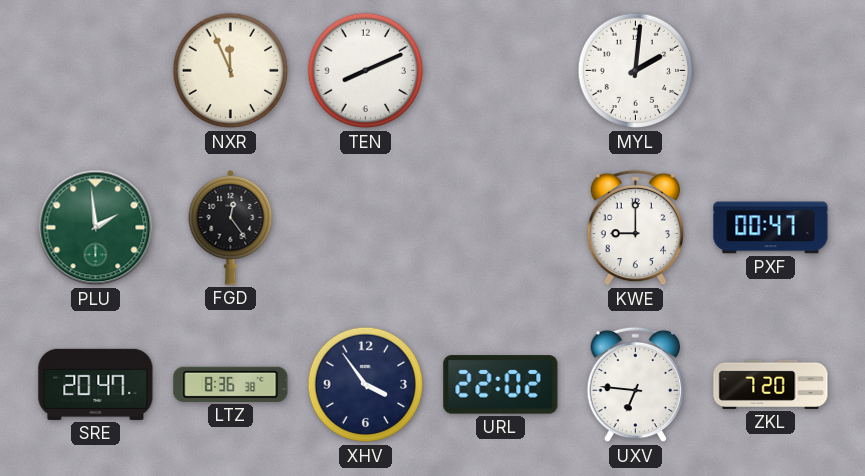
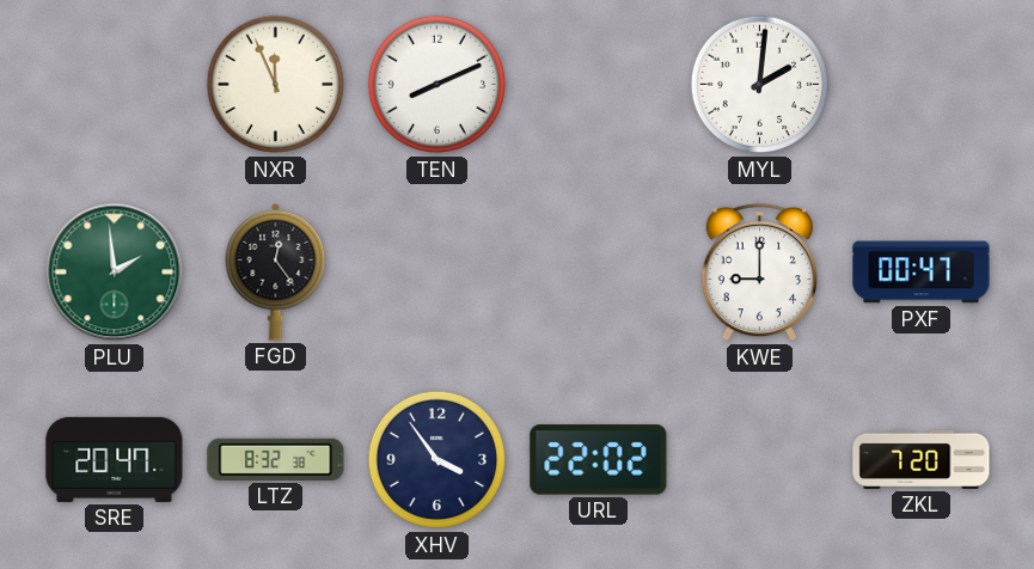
LTZ: 8:36 -> 8:32 (276, 459)
UXV: 6:46 -> none (635, 385)
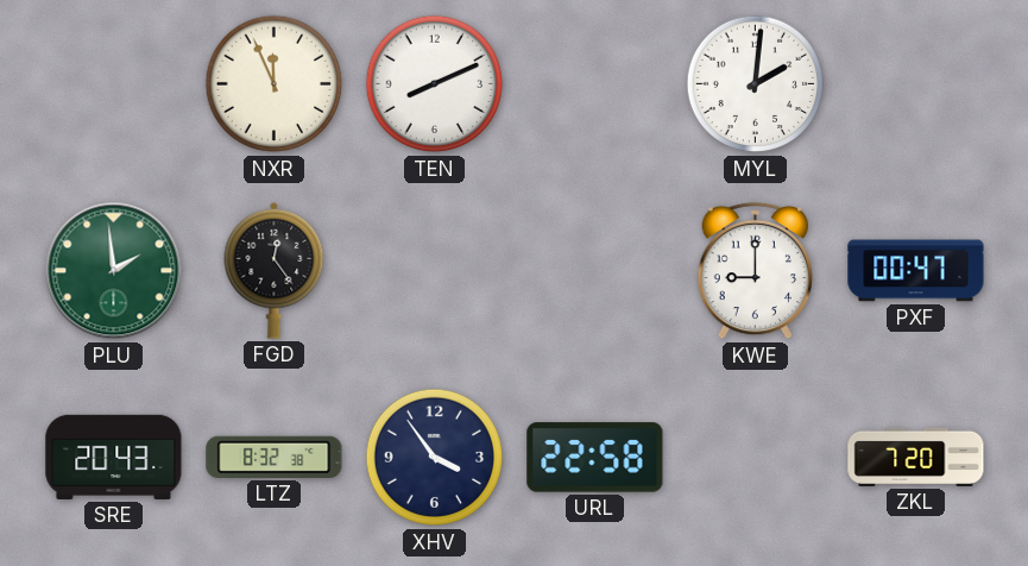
SRE: 20:47 -> 20:43 (114, 457)
URL: 22:02 -> 22:58 (595, 458)
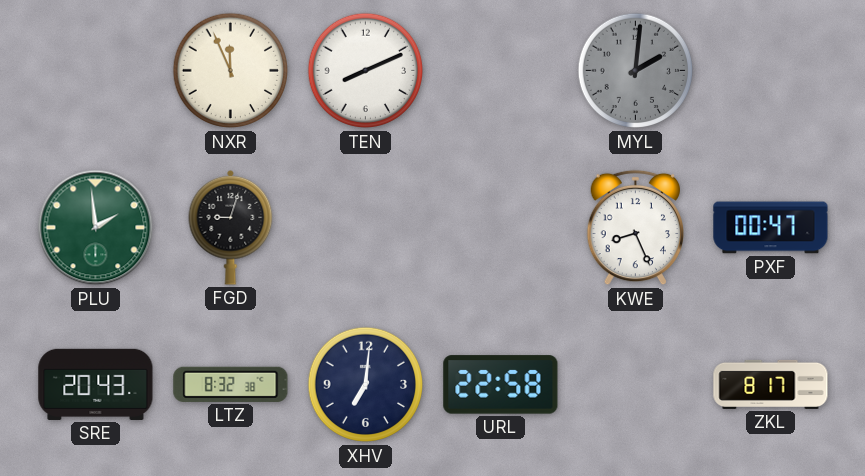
MYL dial: white -> grey (636, 71)
FGD: 12:24 -> 9:03 (231, 227)
KWE: 9:00 -> 8:26 (635, 228)
XHV: 3:54 -> 7:01 (366, 385)
ZKL: 7:20 -> 8:17 (771, 384)
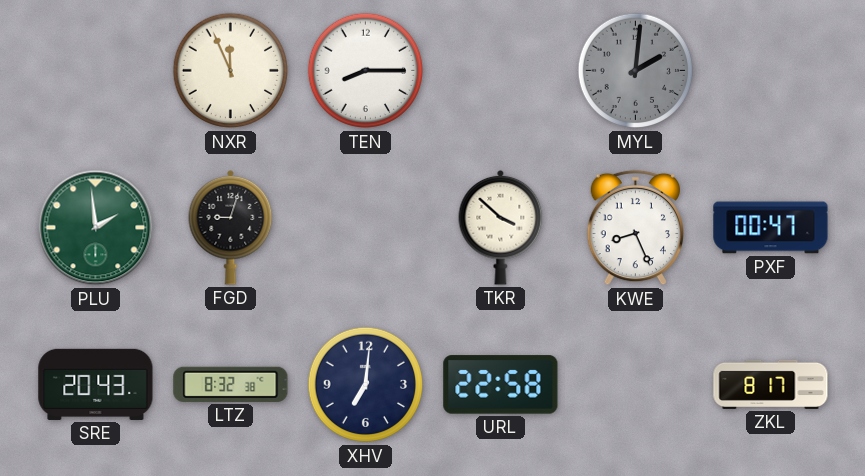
TEN: 8:11 -> 8:15 (366, 71)
TKR: none -> 3:52 (501, 227)
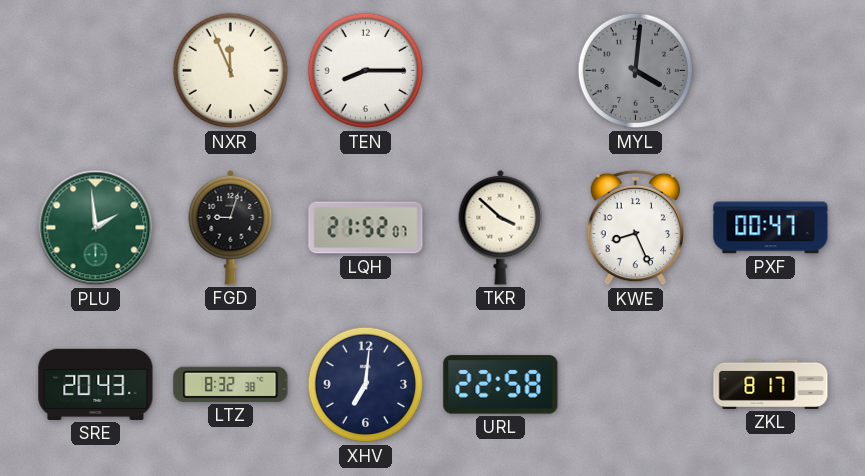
MYL: 2:01 -> 4:01 (636, 71)
LQH: none -> 21:52 (366, 228)
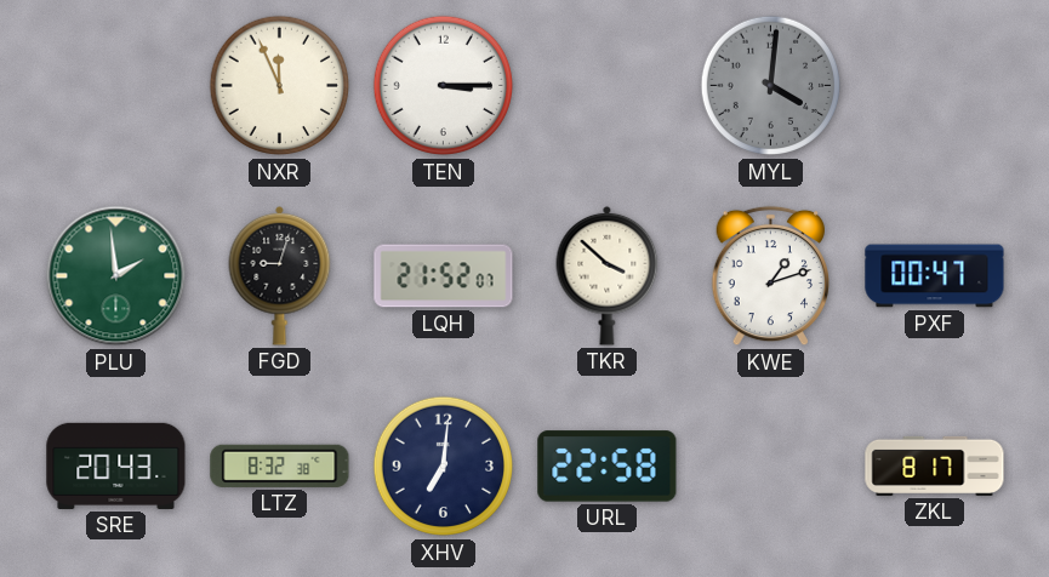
TEN: 8:15 -> 3:15 (444, 86)
KWE: 8:26 -> 1:12 (770, 276)
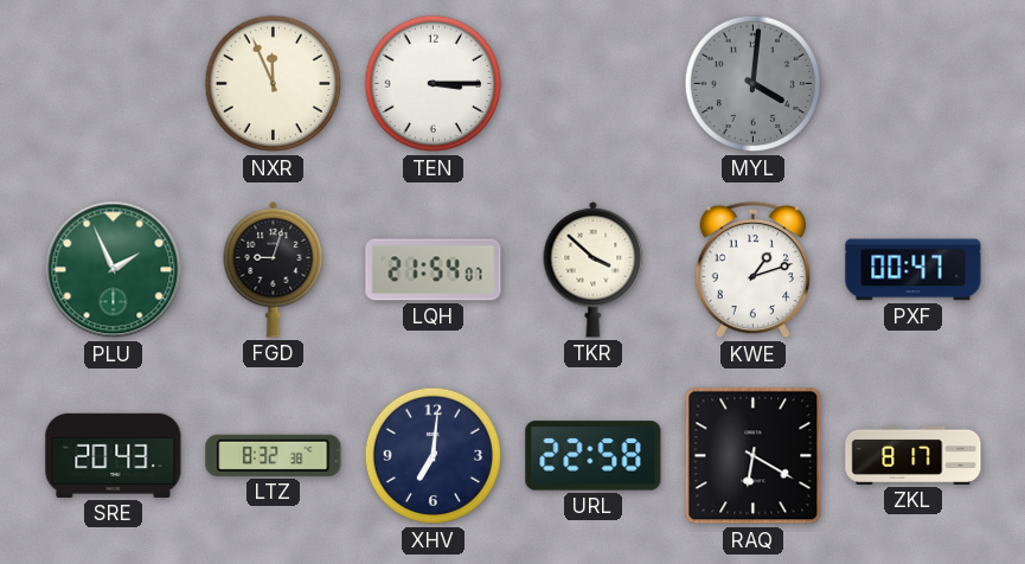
PLU: 1:59 -> 1:56 (114, 270)
LQH: 21:52 -> 21:54 (434, 270)
RAQ: none -> 6:20 (754, 456)
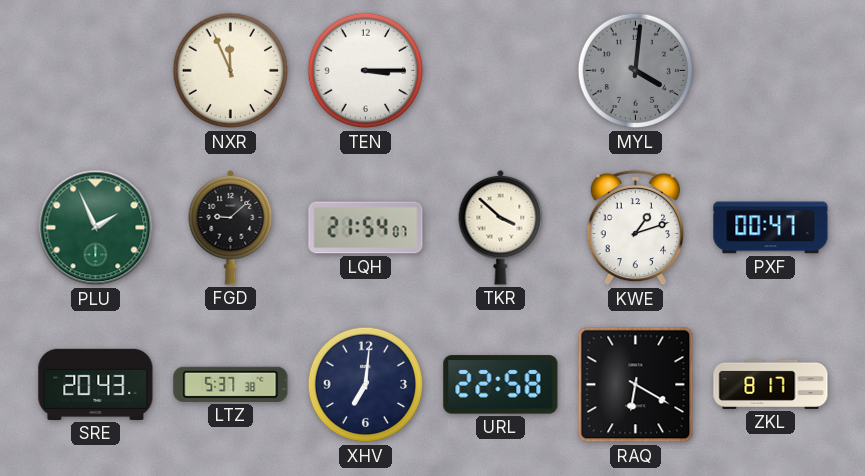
FGD: 9:03 -> 9:08 (231, 227)
LTZ: 8:32 -> 5:37 (231, 384)
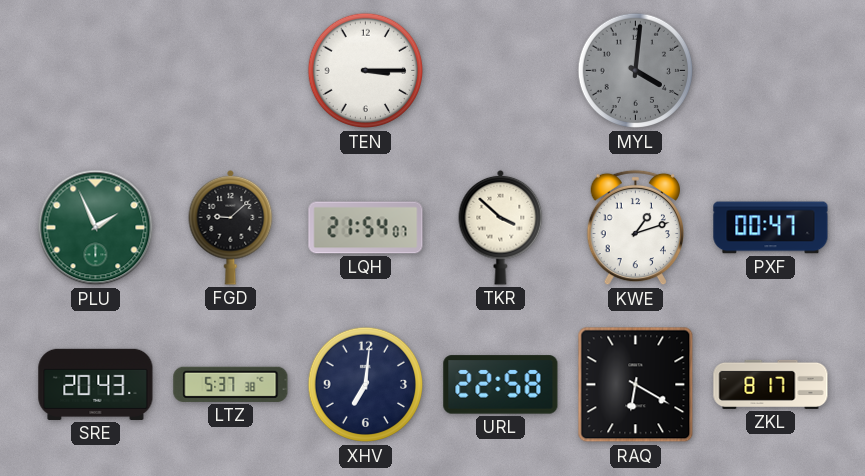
NXR: 11:56 -> none (231, 71)
